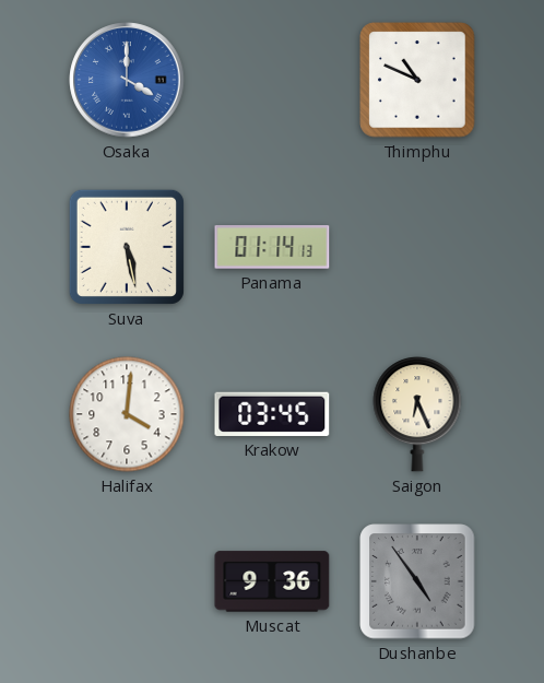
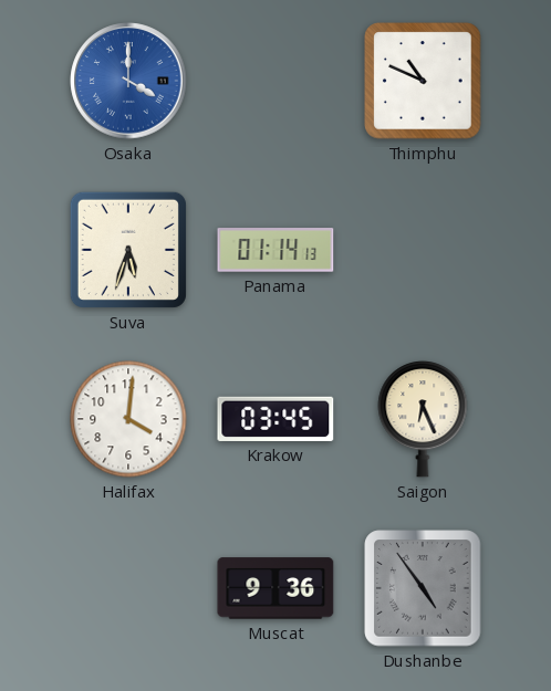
Suva: 5:28 -> 5:33 (128, 250)
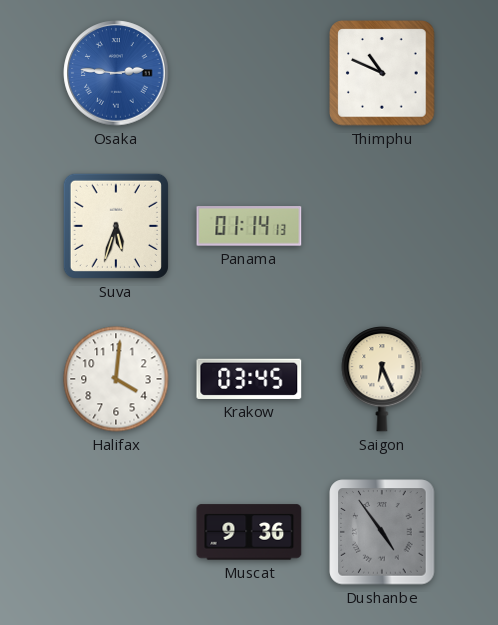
Osaka: 4:00 -> 2:46 (116, 73)
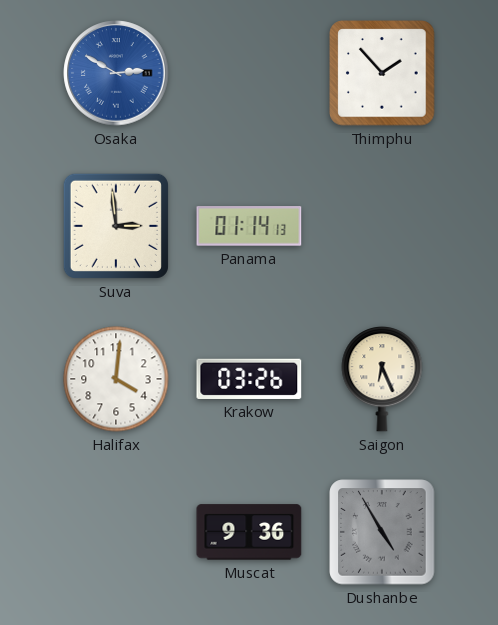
Osaka: 2:46 -> 2:50 (116, 73)
Thimphu: 10:49 -> 1:53 (382, 73)
Suva: 5:33 -> 2:59 (116, 226)
Krakow: 03:45 -> 03:26 (249, 379)
Dushanbe: 4:54 -> 4:55 (382, 532)
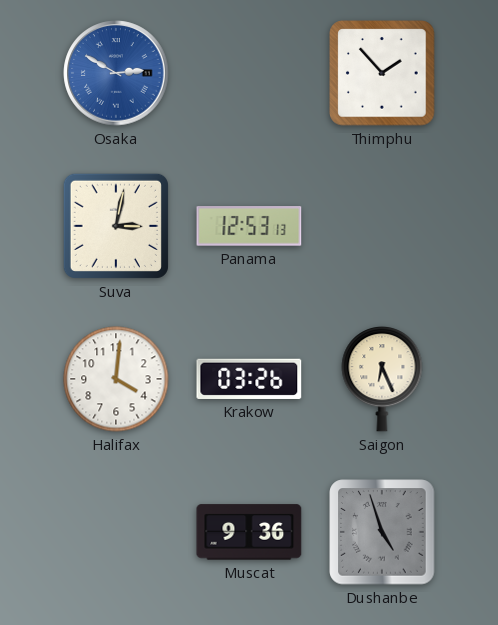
Suva: 2:59 -> 3:02 (116, 226)
Panama: 01:14 -> 12:53 (249, 226)
Dushanbe: 4:55 -> 4:57 (382, 532)
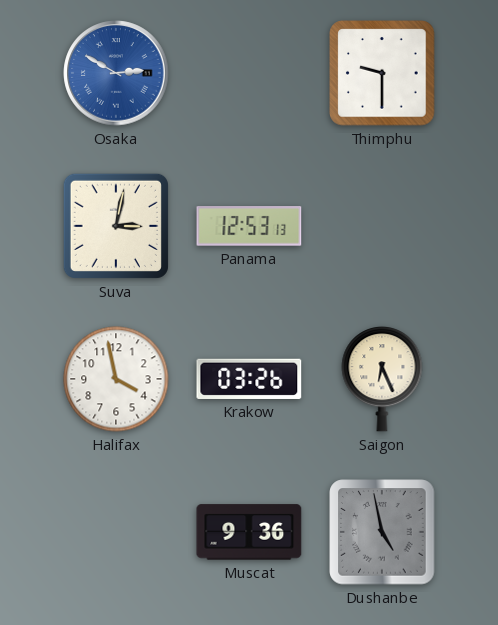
Thimphu: 1:53 -> 9:30 (382, 73)
Halifax: 4:01 -> 3:58 (116, 379)
Dushanbe: 4:57 -> 4:58 (382, 532)
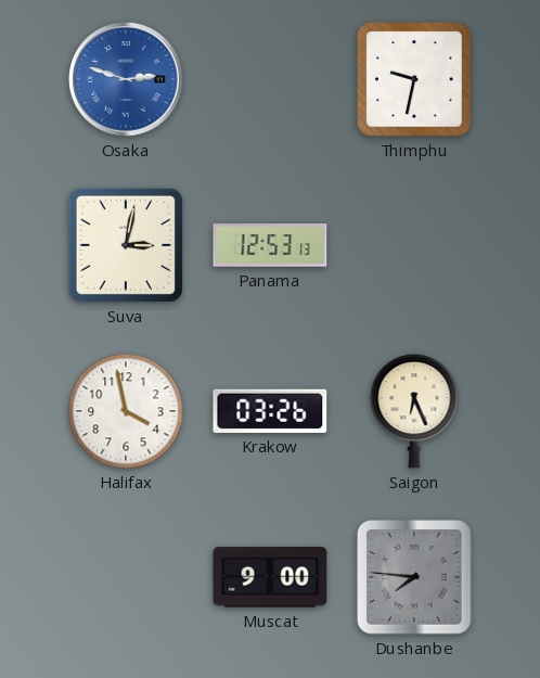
Osaka: 2:50 -> 2:48 (126, 79)
Thimphu: 9:30 -> 9:32 (414, 79)
Muscat: 9:36 -> 9:00 (270, 577)
Dushanbe: 4:58 -> 7:46 (414, 577)
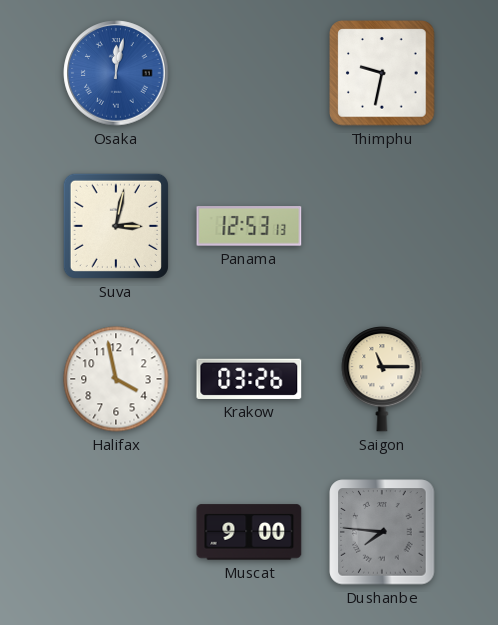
Osaka: 2:48 -> 12:02 (116, 73)
Saigon: 6:26 -> 11:15 (382, 380)
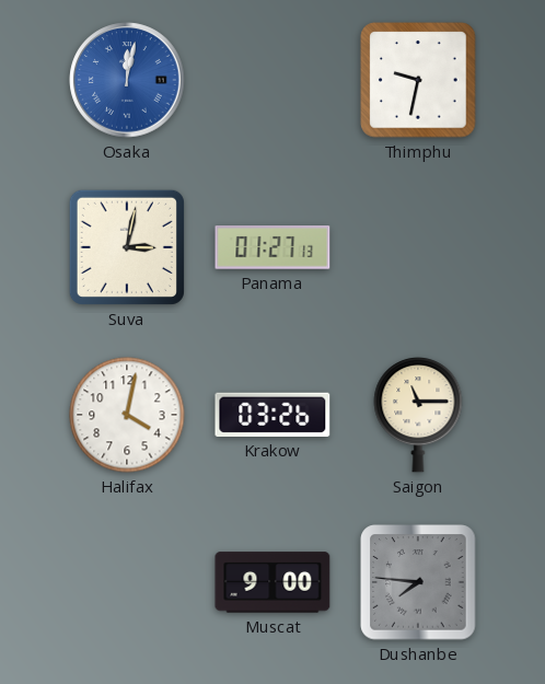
Panama: 12:53 -> 01:27 (272, 247)
Halifax: 3:58 -> 4:02 (127, 415)
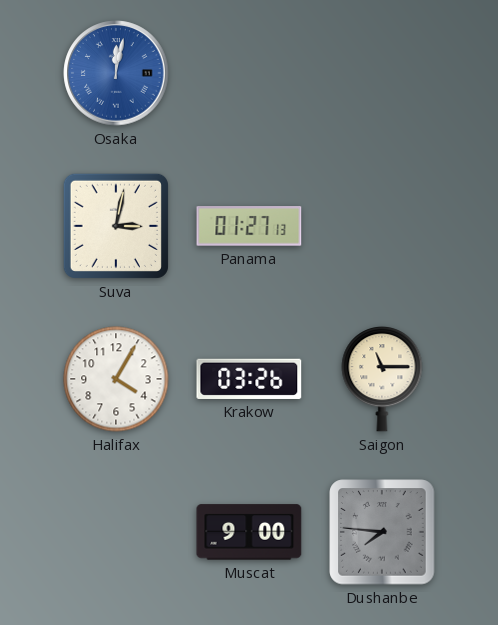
Thimphu: 9:32 -> none (418, 80)
Halifax: 4:02 -> 4:05 (116, 379)
